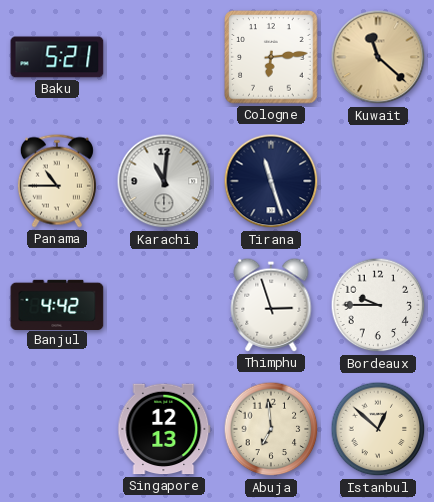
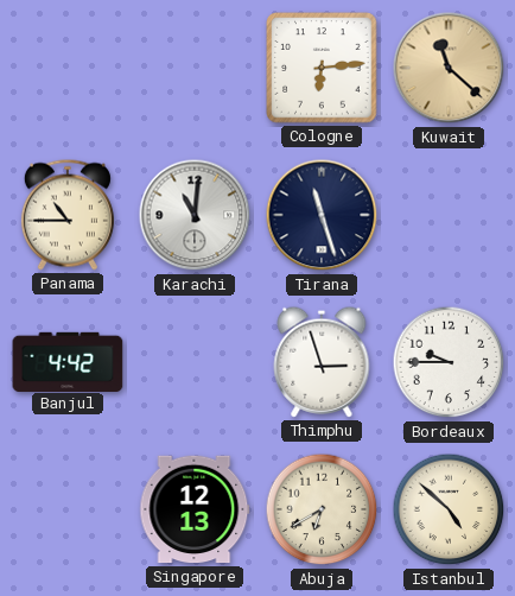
Baku: 5:21 -> none (57, 57)
Abuja: 6:59 -> 6:40 (322, 509)
Istanbul: 12:52 -> 4:52 (449, 509)
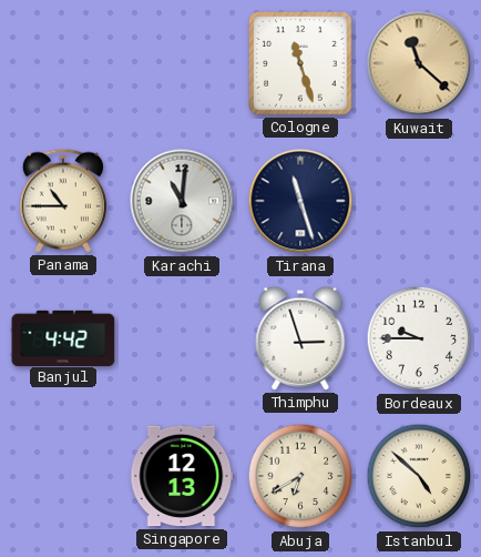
Cologne: 6:14 -> 11:27 (300, 63)
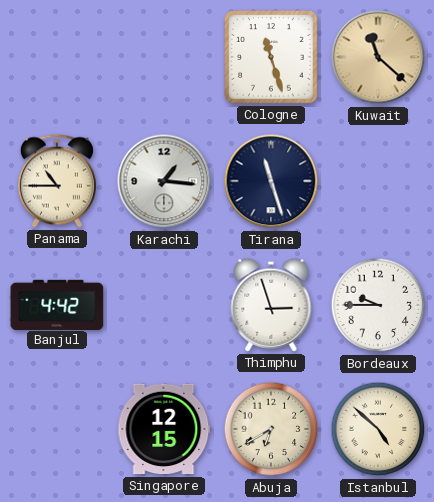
Karachi: 11:01 -> 1:16 (164, 181)
Singapore: 12:13 -> 12:15 (164, 429)
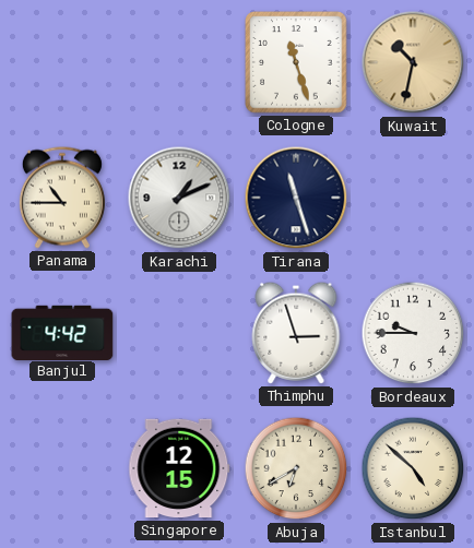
Kuwait: 11:22 -> 10:32 (413, 62)
Karachi: 1:16 -> 1:11 (179, 198)
